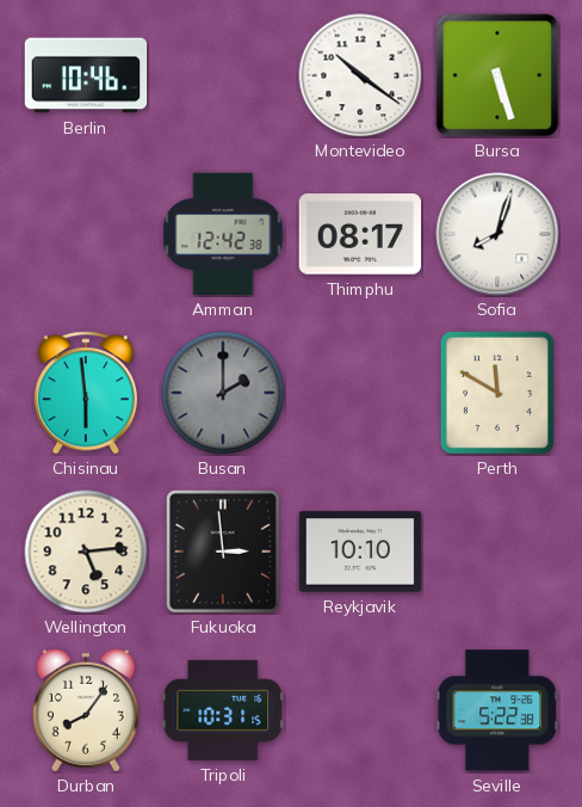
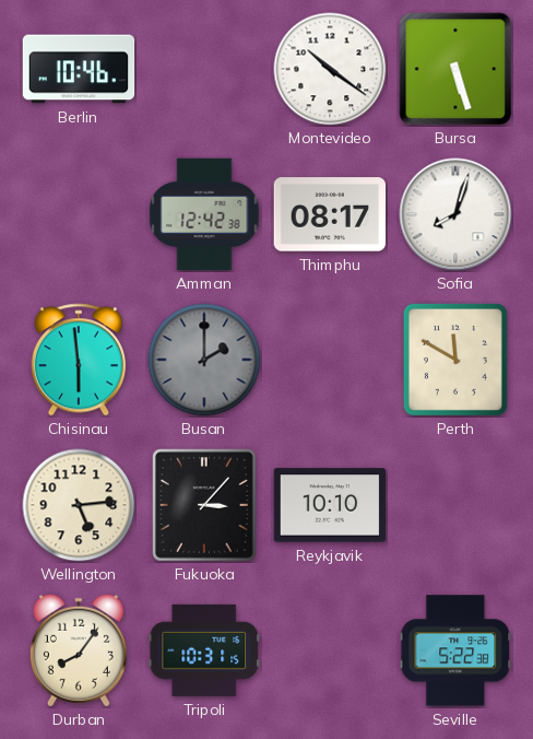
Fukuoka: 2:59 -> 3:07 (205, 505)
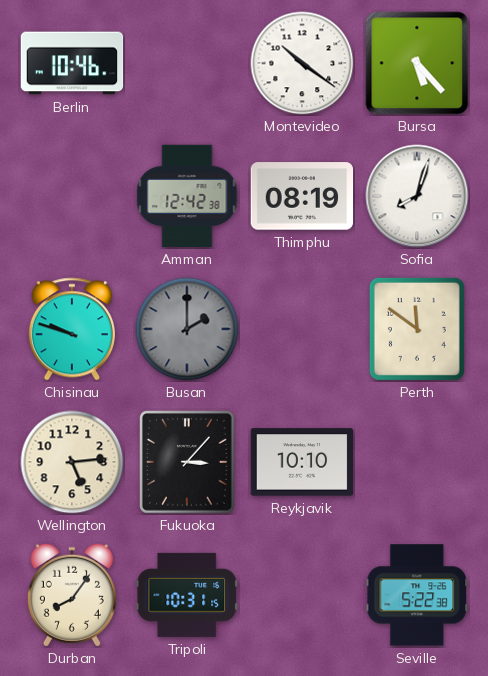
Bursa: 5:27 -> 5:23 (417, 63)
Thimphu: 08:17 -> 08:19 (302, 196)
Chisinau: 5:59 -> 9:48 (72, 329)
Perth: 11:50 -> 11:51 (417, 329)
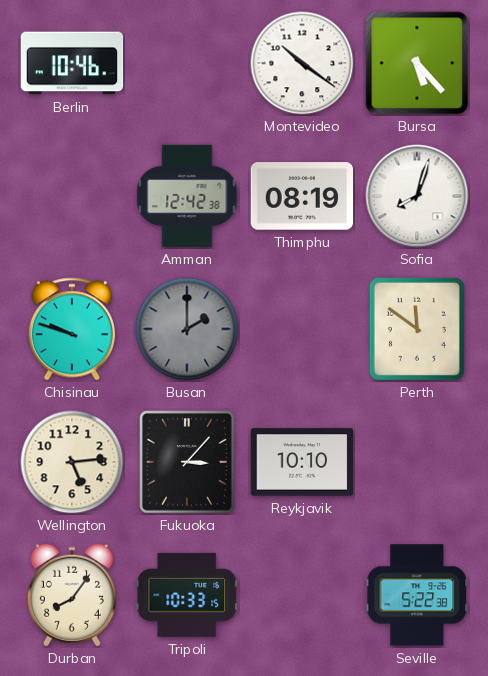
Tripoli: 10:31 -> 10:33 (186, 595)
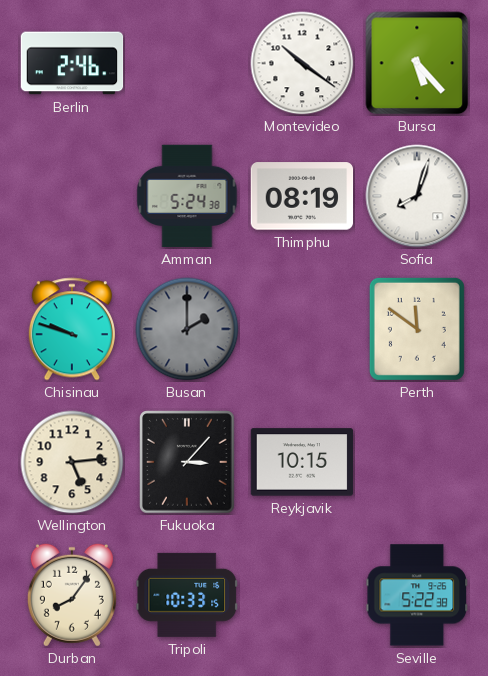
Berlin: 10:46 -> 2:46 (72, 63)
Amman: 12:42 -> 5:24 (187, 196)
Reykjavik: 10:10 -> 10:15 (302, 462)
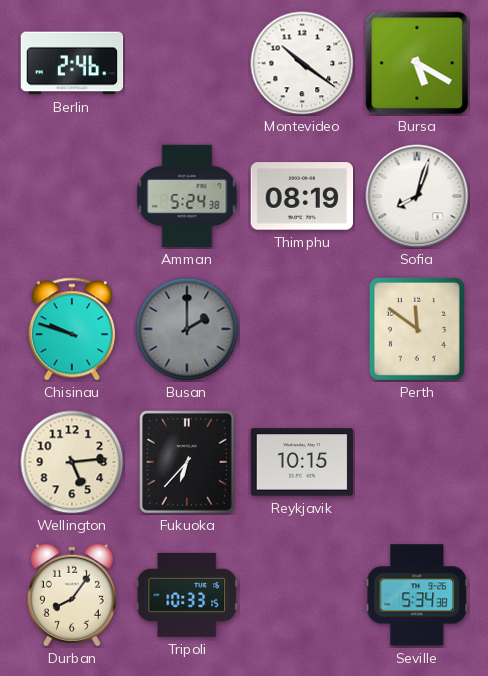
Bursa: 5:23 -> 5:20 (417, 63)
Fukuoka: 3:07 -> 6:37 (188, 462)
Seville: 5:22 -> 5:34 (417, 595)
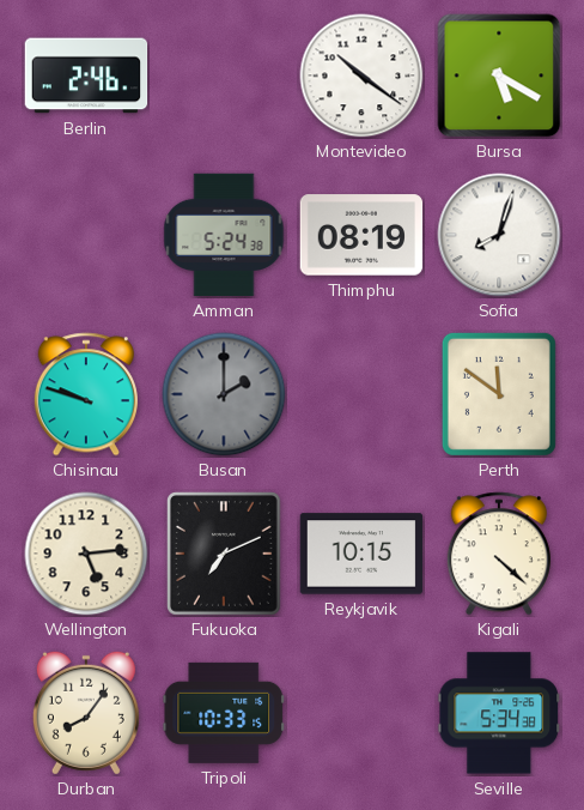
Fukuoka: 6:37 -> 7:11 (225, 554)
Kigali: none -> 4:22 (499, 554)
